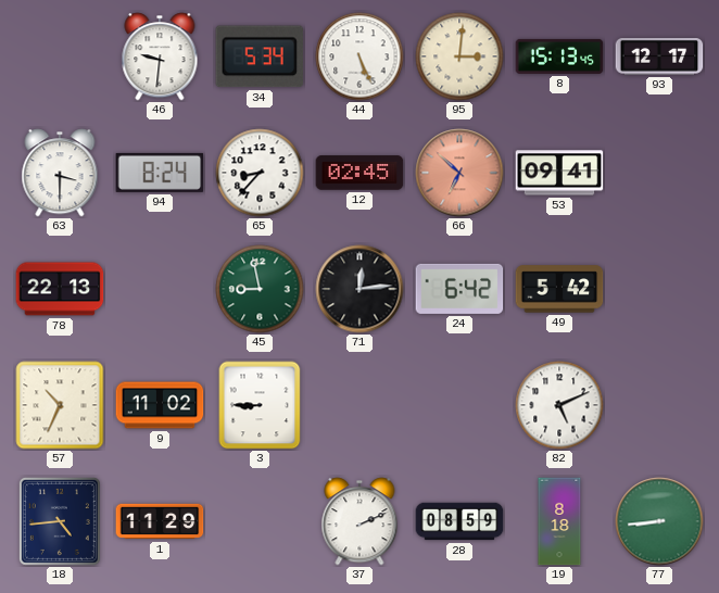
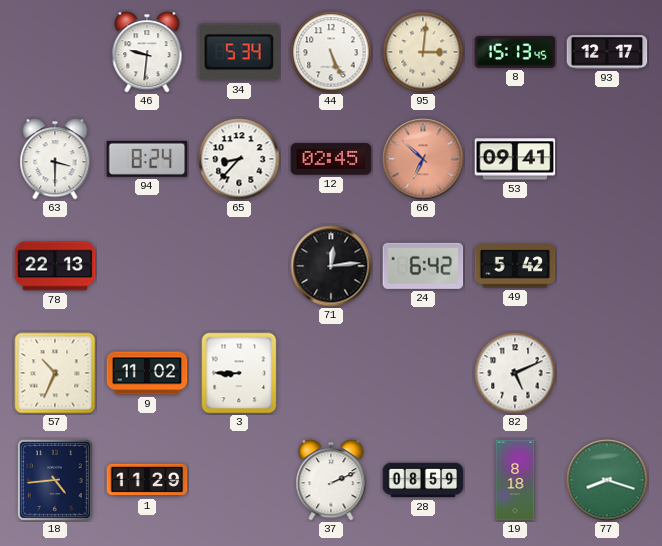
45: 8:58 -> none (260, 289)
77: 8:44 -> 8:18 (607, 480)
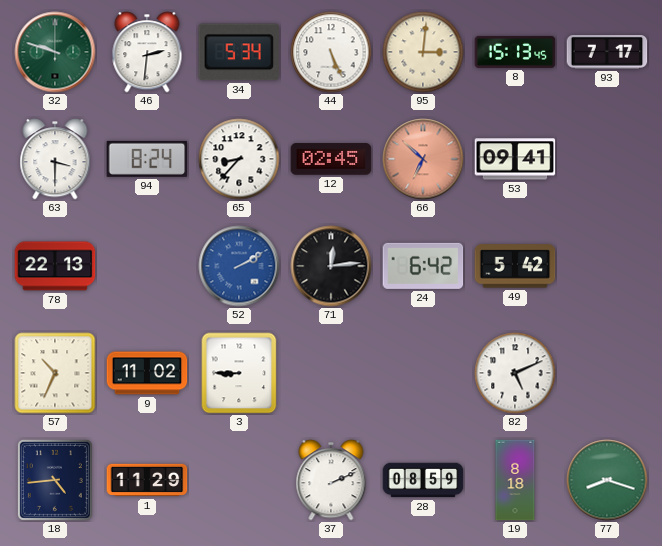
32: none -> 9:48 (55, 52)
46: 9:31 -> 2:31 (147, 52)
93: 12:17 -> 7:17 (607, 53)
52: none -> 2:10 (239, 266)
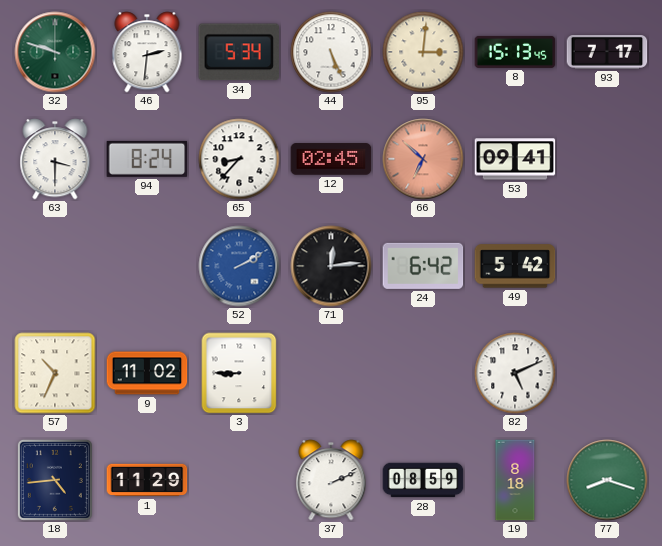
78: 22:13 -> none (55, 266)
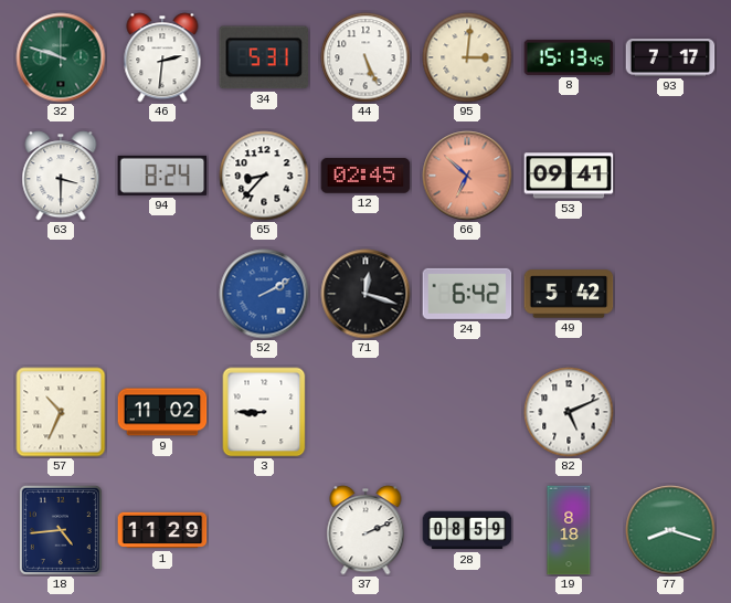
34: 5:34 -> 5:31 (264, 57)
71: 12:14 -> 12:18 (365, 294)
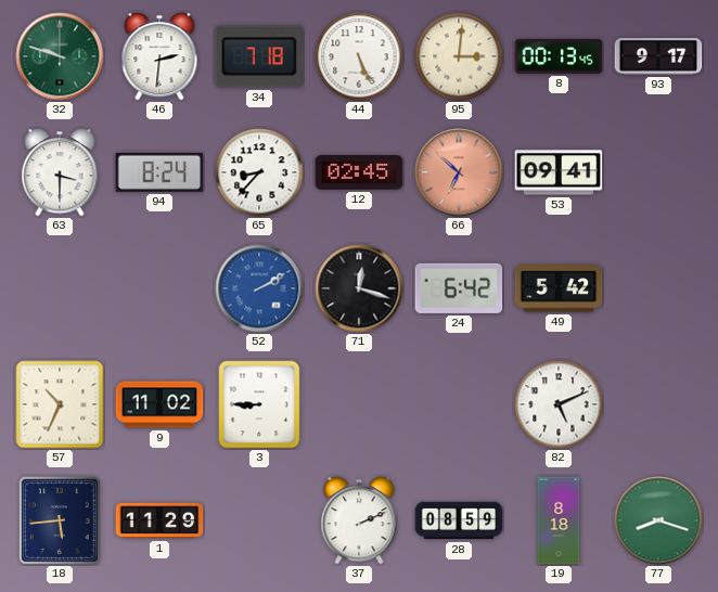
34: 5:31 -> 7:18 (259, 56)
8: 15:13 -> 00:13 (559, 56)
93: 7:17 -> 9:17 (658, 57)
18: 4:44 -> 5:44 (60, 520)
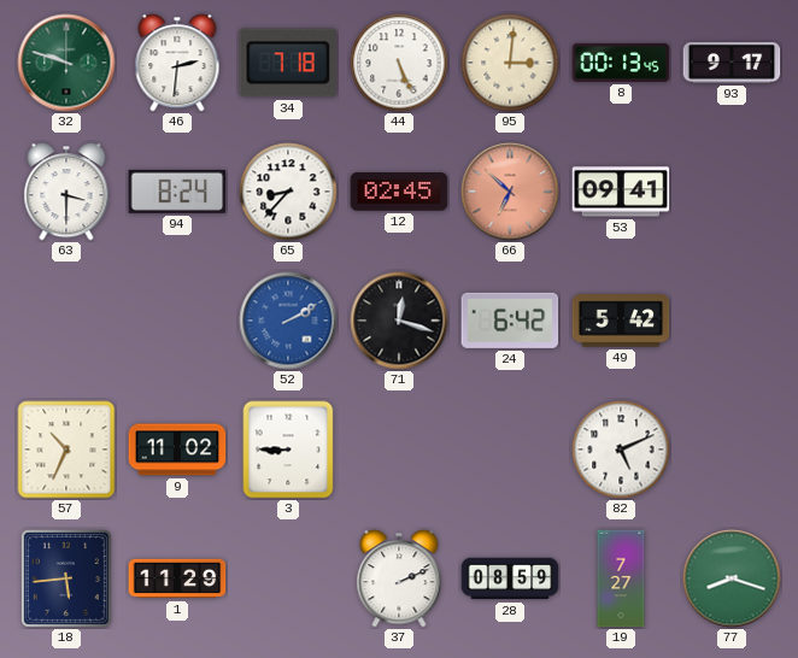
19: 8:18 -> 7:27 (621, 578)
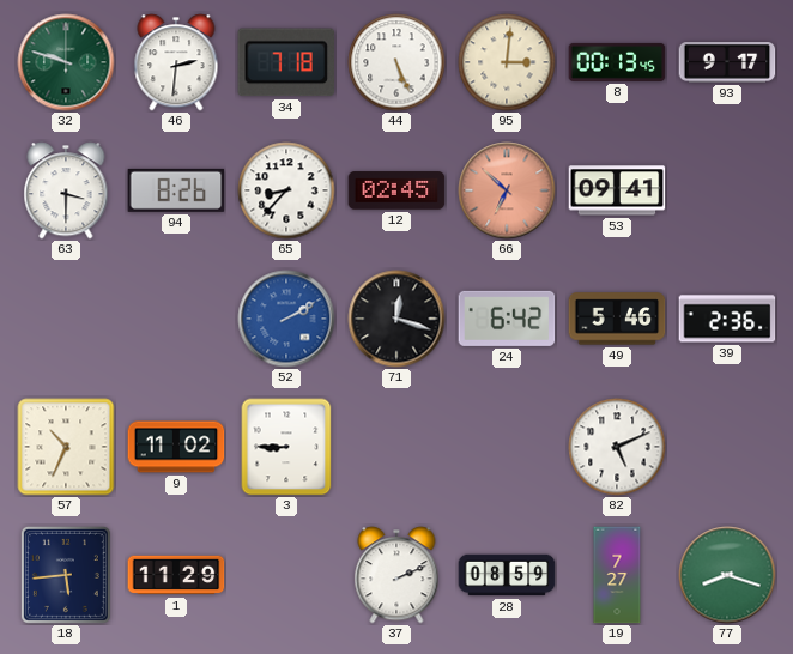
94: 8:24 -> 8:26 (176, 190)
49: 5:42 -> 5:46 (617, 319)
39: none -> 2:36 (727, 319)
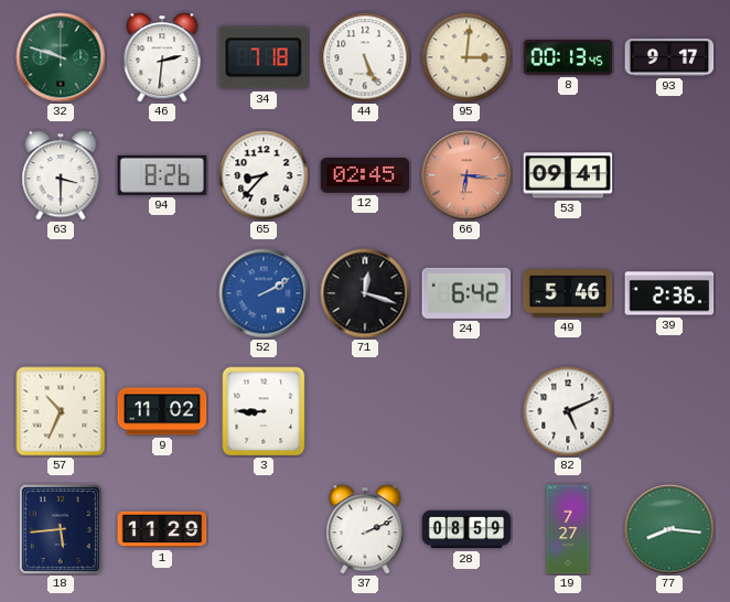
66: 6:52 -> 6:16 (466, 175)
77: 8:18 -> 8:16 (669, 529)
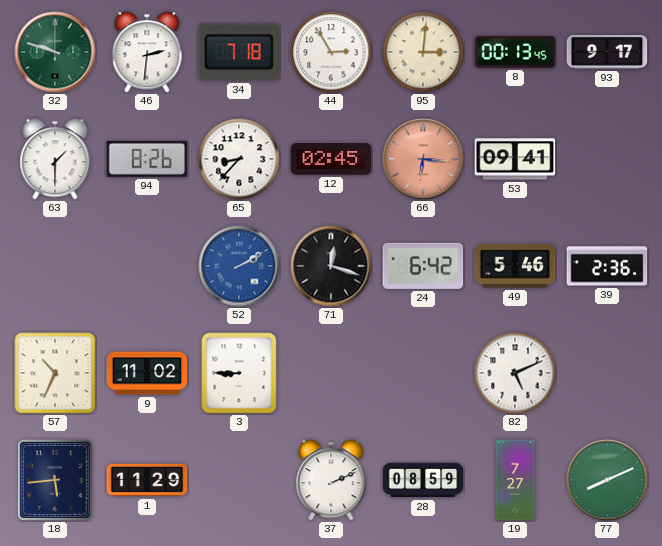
44: 5:26 -> 2:55 (331, 52)
63: 3:30 -> 1:30 (55, 159)
77: 8:16 -> 8:11 (607, 480)
